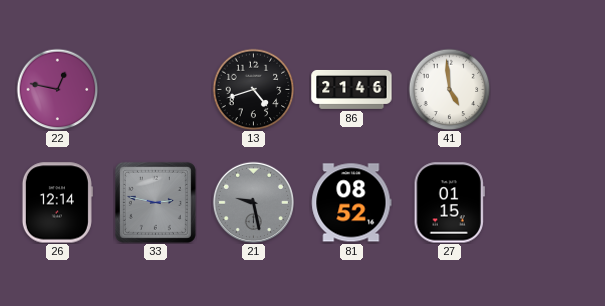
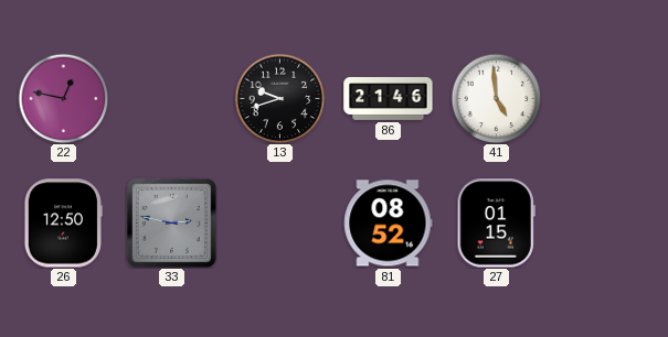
13: 4:42 -> 9:42 (279, 98)
26: 12:14 -> 12:50 (63, 224)
21: 9:28 -> none (253, 202)
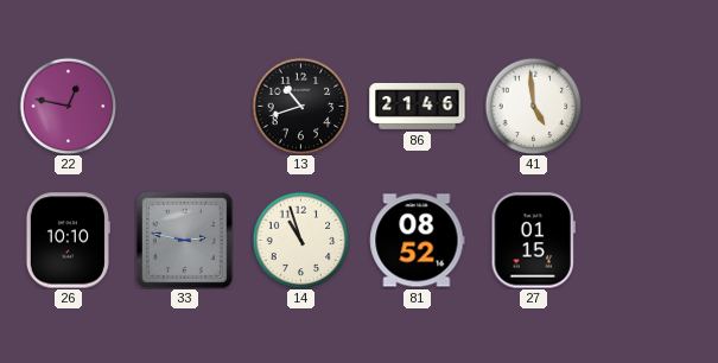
13: 9:42 -> 10:42 (300, 106)
26: 12:50 -> 10:10 (68, 241)
14: none -> 10:57 (300, 240)
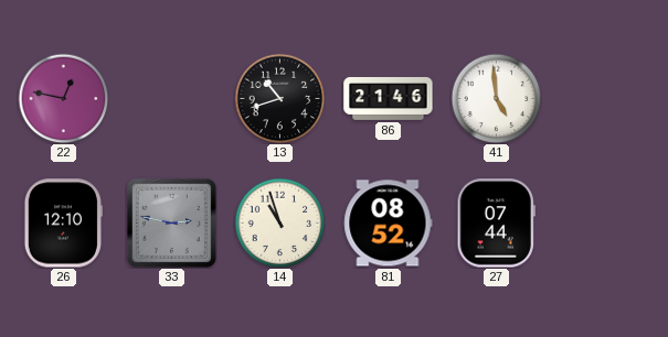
26: 10:10 -> 12:10 (63, 224)
27: 01:15 -> 07:44 (496, 224)
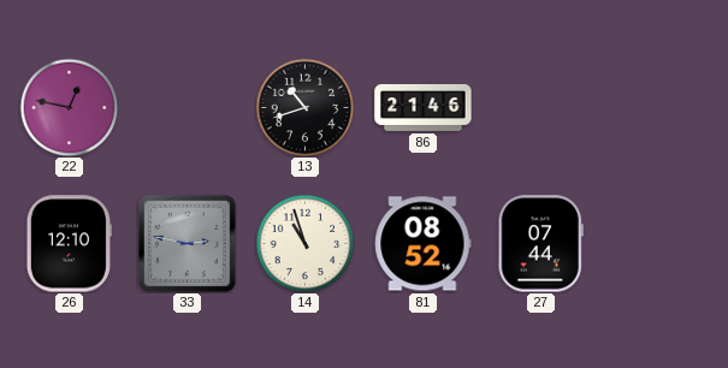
41: 4:59 -> none (496, 98)
